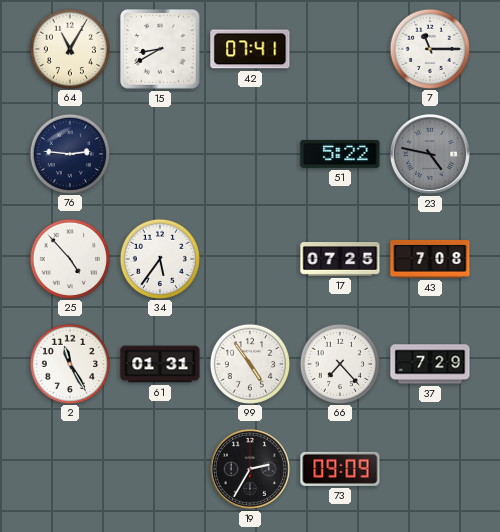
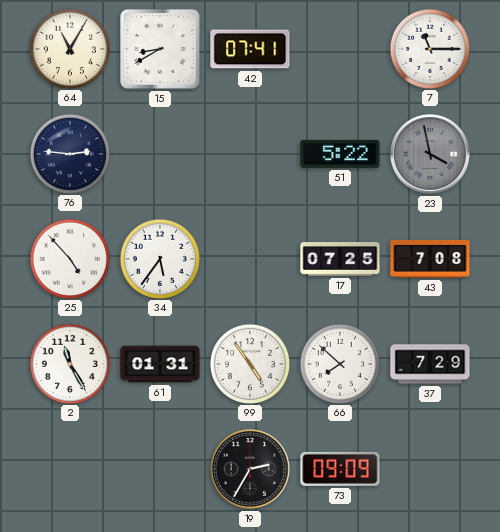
23: 4:47 -> 3:58 (430, 154)
66: 7:23 -> 7:52 (339, 363)
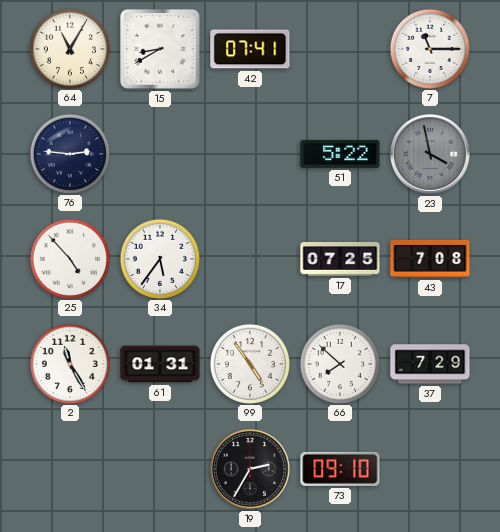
73: 09:09 -> 09:10 (340, 469)
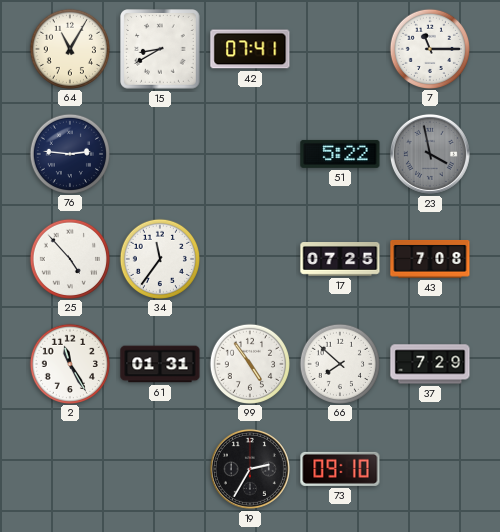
34: 5:36 -> 11:36 (159, 258)
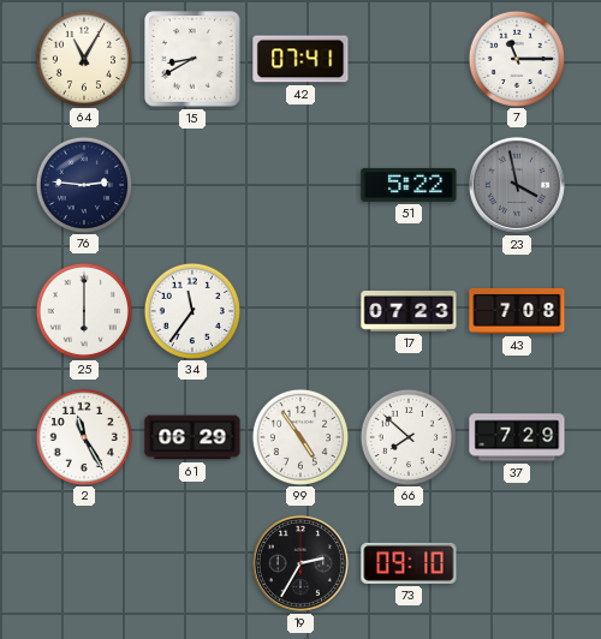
25: 4:53 -> 6:00 (83, 310)
17: 07:25 -> 07:23 (409, 312)
61: 01:31 -> 06:29 (192, 437)
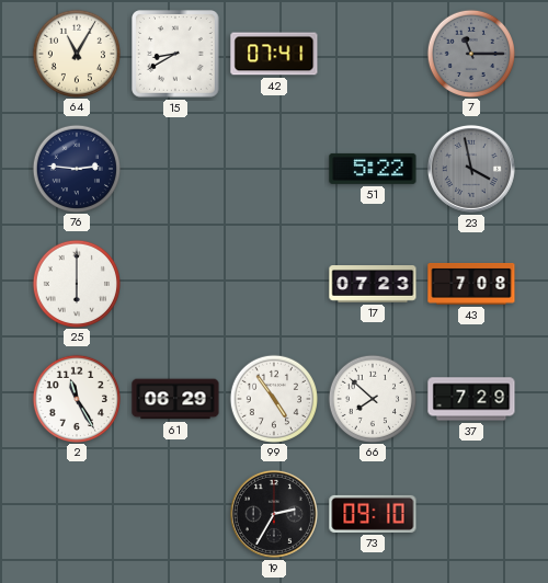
7 dial: white -> grey (470, 53)
34: 11:36 -> none (191, 310)
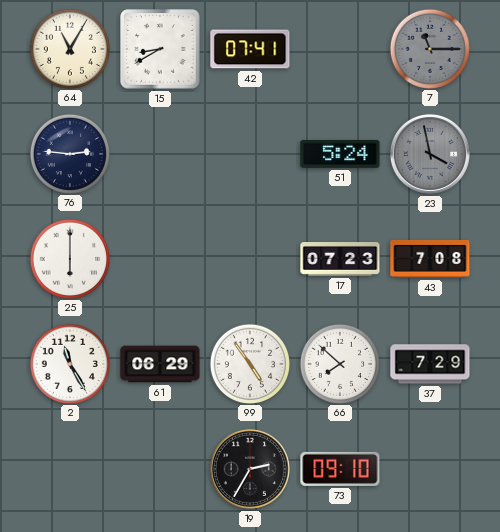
51: 5:22 -> 5:24 (340, 154)
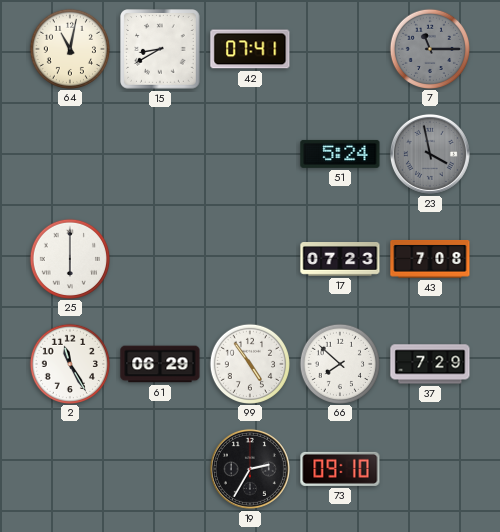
64: 11:05 -> 11:02 (69, 48)
76: 2:46 -> none (69, 153)
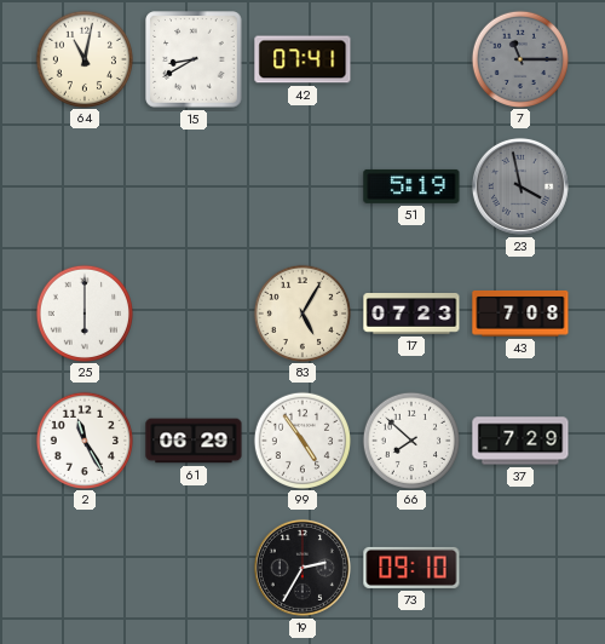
51: 5:24 -> 5:19 (411, 186)
83: none -> 5:05 (301, 312)
